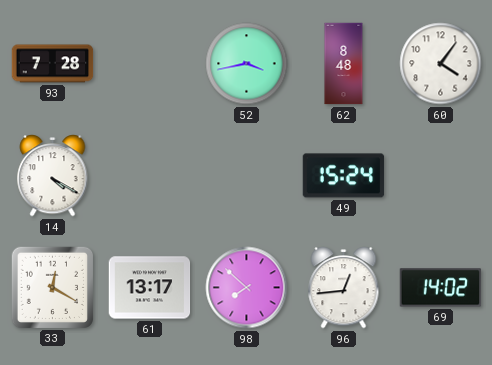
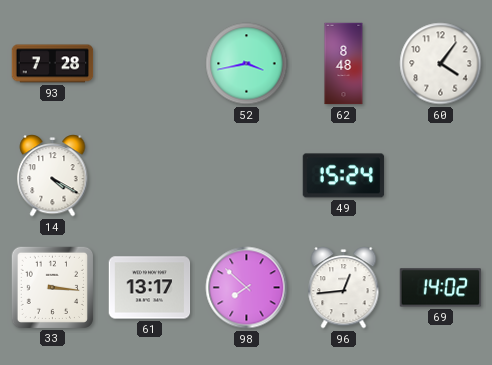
33: 12:20 -> 3:16 (52, 287)
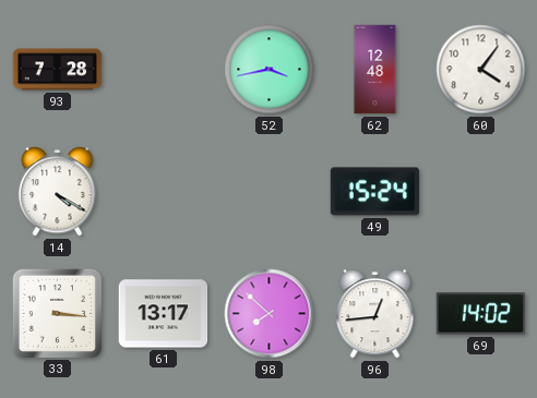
62: 8:48 -> 12:48 (375, 70)
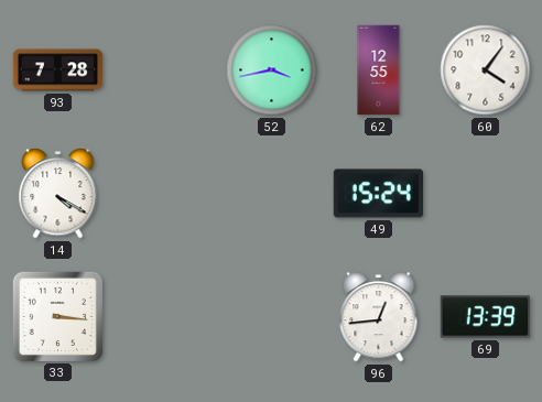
62: 12:48 -> 12:55 (379, 70)
61: 13:17 -> none (164, 314)
98: 7:52 -> none (270, 314)
69: 14:02 -> 13:39 (486, 317)
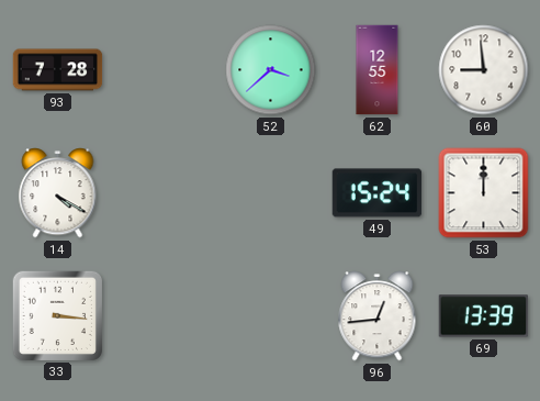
52: 3:43 -> 3:38 (271, 70)
60: 4:06 -> 8:59 (484, 70)
53: none -> 12:00 (484, 193)
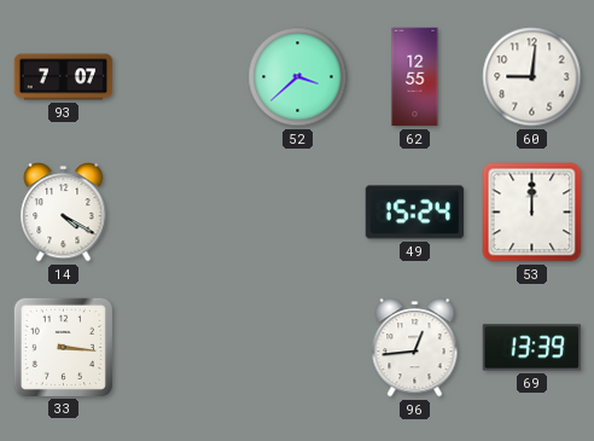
93: 7:28 -> 7:07 (64, 77)
60: 8:59 -> 9:01 (532, 77)
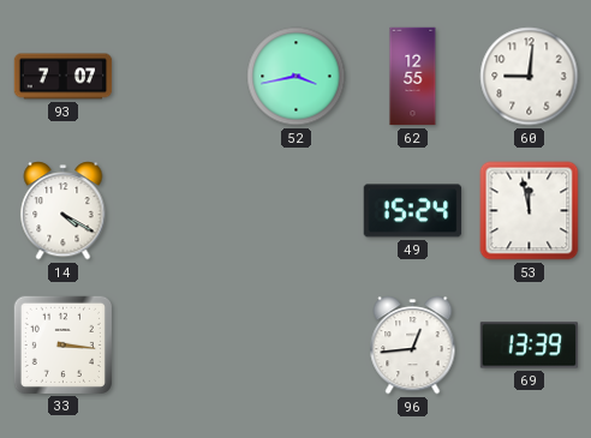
52: 3:38 -> 3:43 (297, 77)
53: 12:00 -> 11:58 (530, 211)
